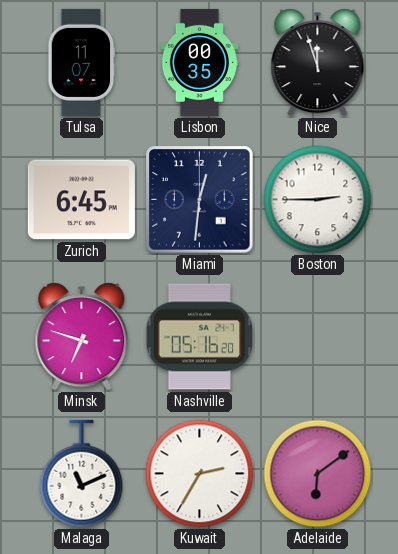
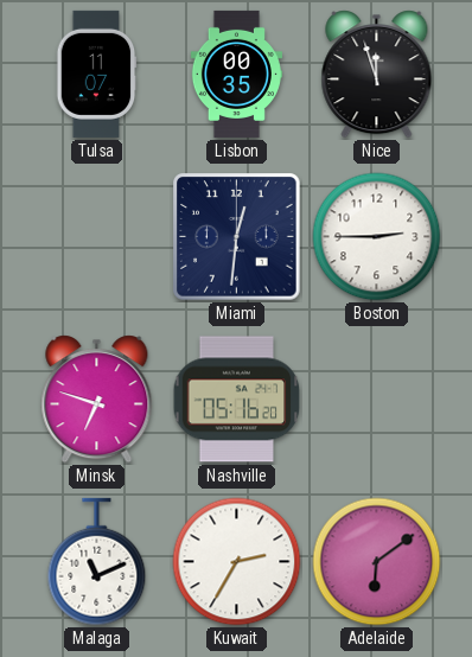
Zurich: 6:45 -> none (81, 200)
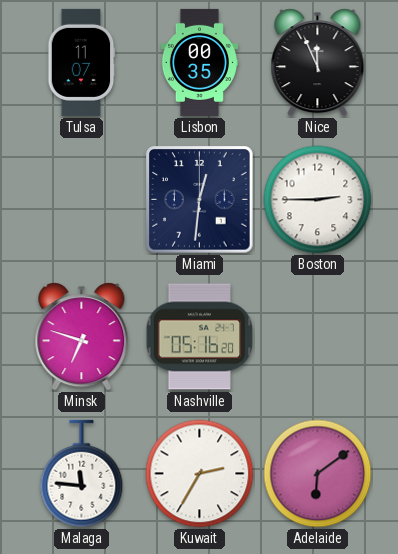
Nice: 11:57 -> 11:56 (318, 63)
Malaga: 11:11 -> 11:46 (82, 474)
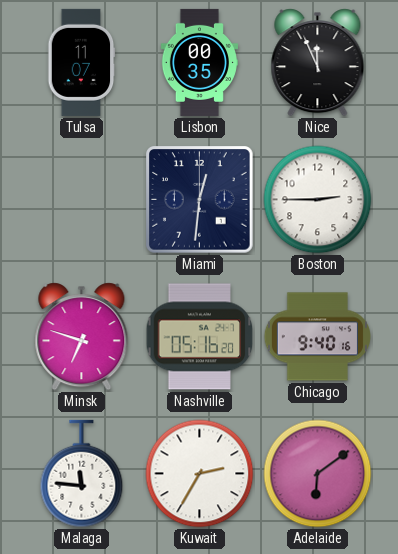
Chicago: none -> 9:40 (317, 337)
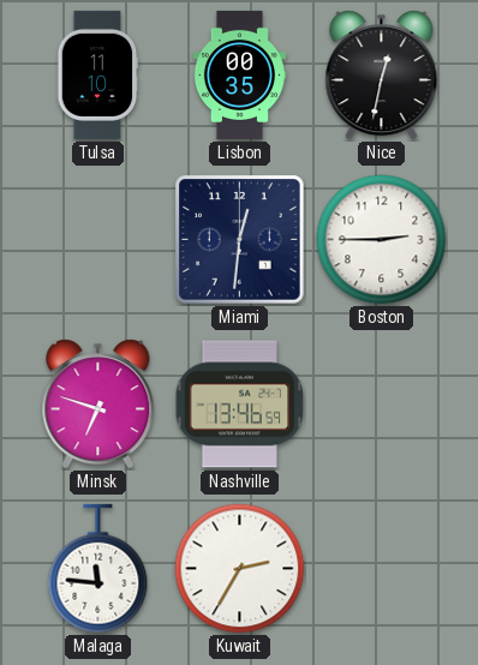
Tulsa: 11:07 -> 11:10 (97, 74)
Nice: 11:56 -> 12:32 (382, 76)
Nashville: 05:16 -> 13:46 (240, 405)
Chicago: 9:40 -> none (317, 337)
Adelaide: 6:09 -> none (318, 474)
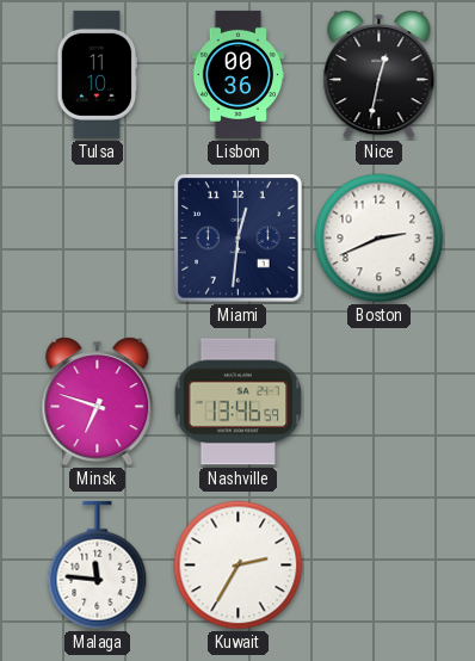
Lisbon: 00:35 -> 00:36 (237, 74)
Boston: 2:45 -> 2:41 (380, 239)
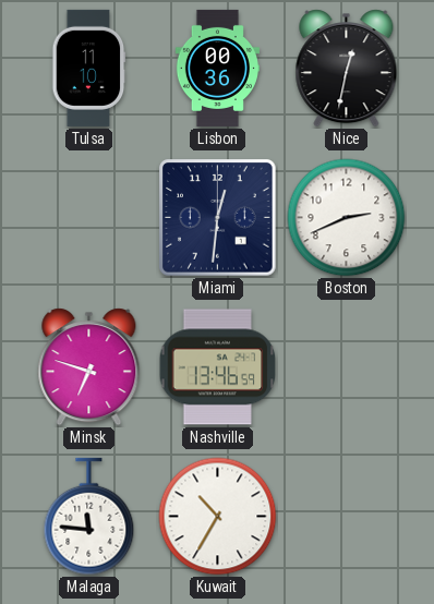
Kuwait: 2:35 -> 10:35 (218, 517)
